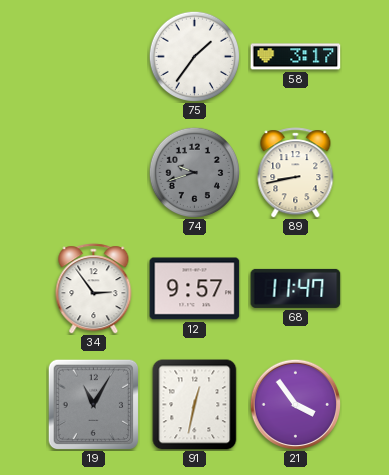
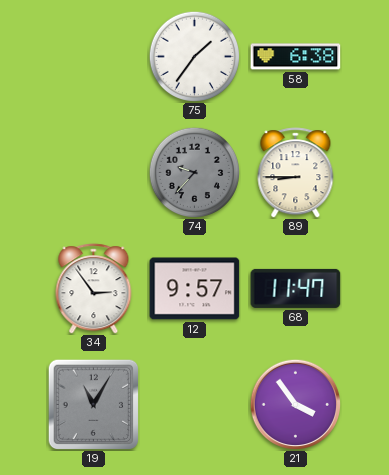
58: 3:17 -> 6:38 (296, 57)
74: 9:42 -> 9:37 (194, 172)
89: 8:43 -> 8:45 (296, 173)
91: 12:32 -> none (195, 405)
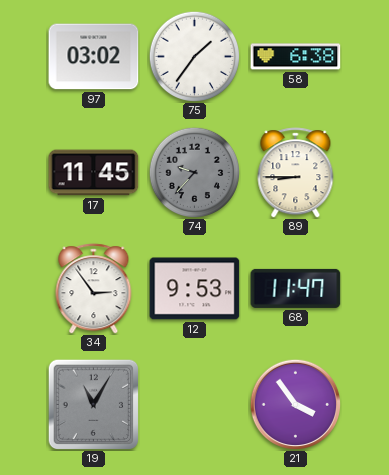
97: none -> 03:02 (94, 57)
17: none -> 11:45 (94, 173)
12: 9:57 -> 9:53 (195, 289)
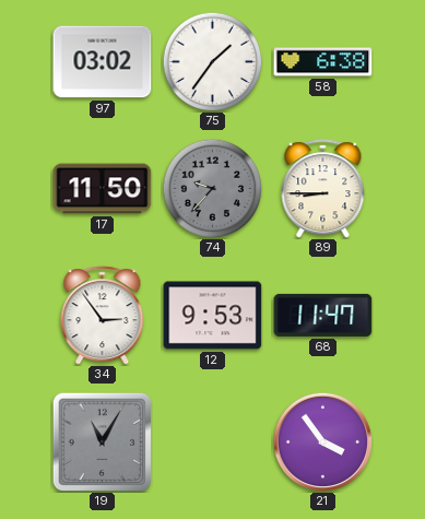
17: 11:45 -> 11:50 (103, 189)
